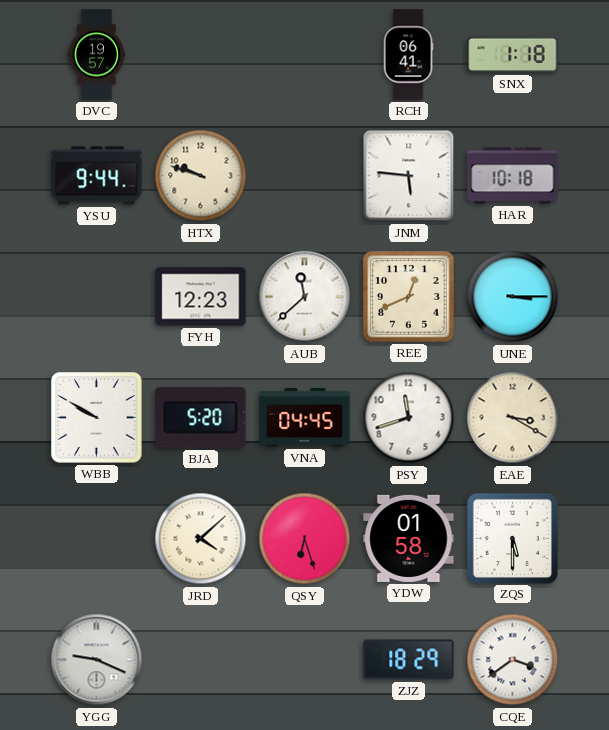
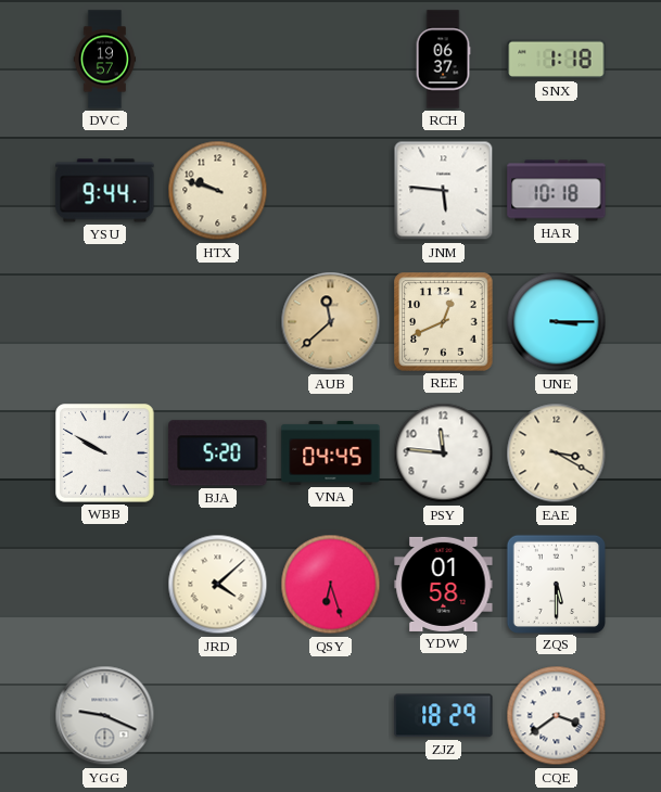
RCH: 06:41 -> 06:37 (443, 60)
FYH: 12:23 -> none (201, 297)
AUB dial: white -> champagne (331, 322)
PSY: 11:42 -> 11:46 (444, 454)
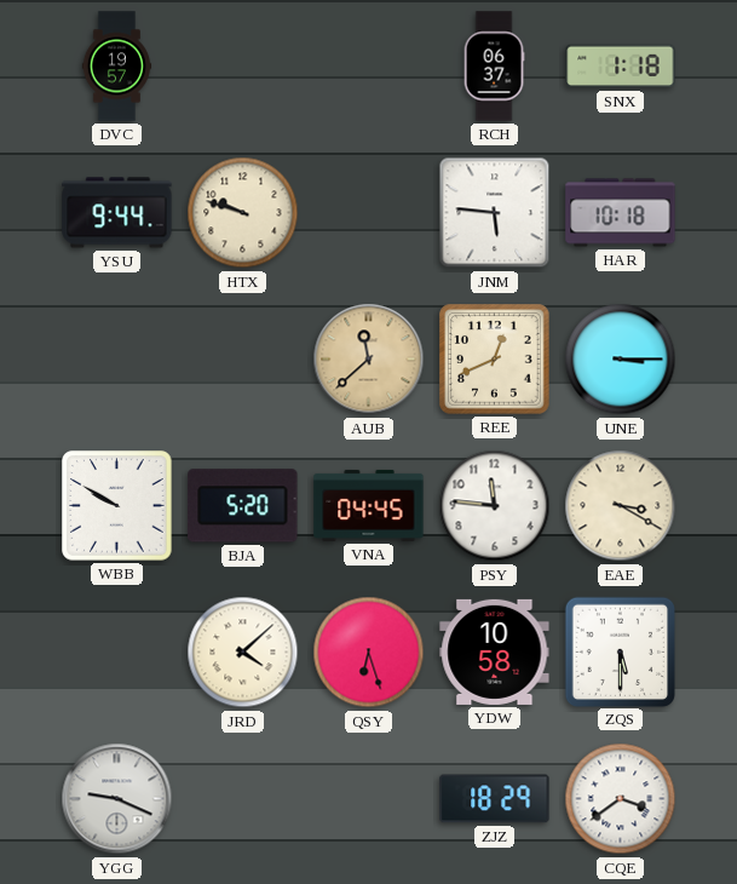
YDW: 01:58 -> 10:58 (495, 651)
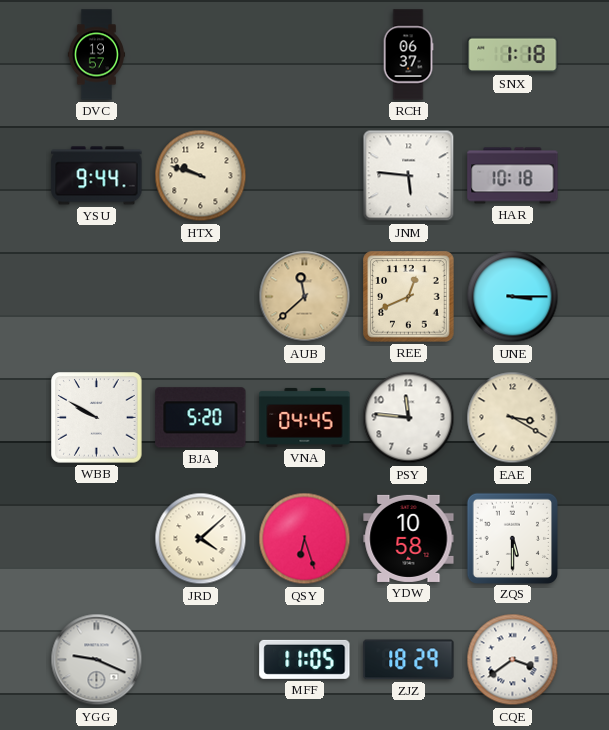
MFF: none -> 11:05 (305, 659)
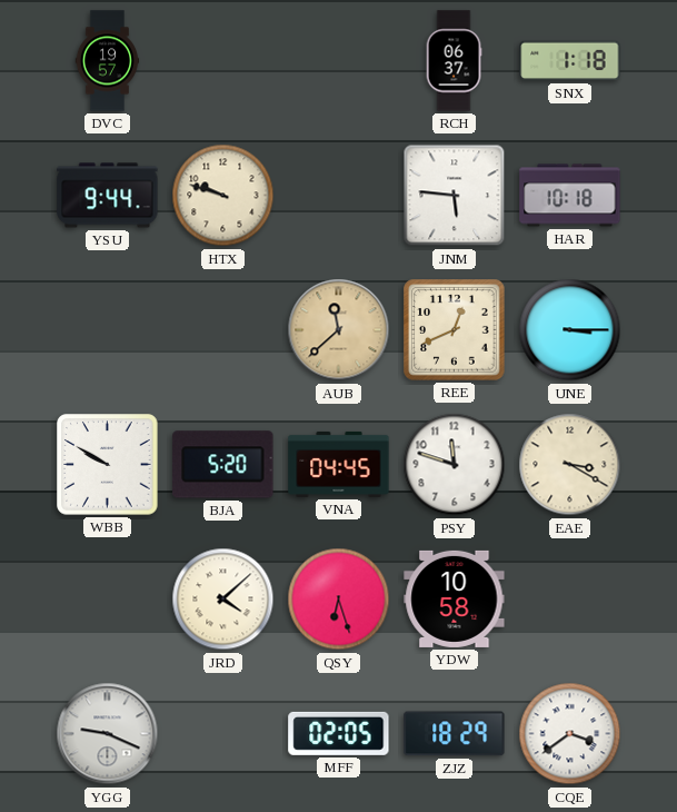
PSY: 11:46 -> 11:48 (455, 465)
ZQS: 5:30 -> none (512, 538)
MFF: 11:05 -> 02:05 (339, 733)
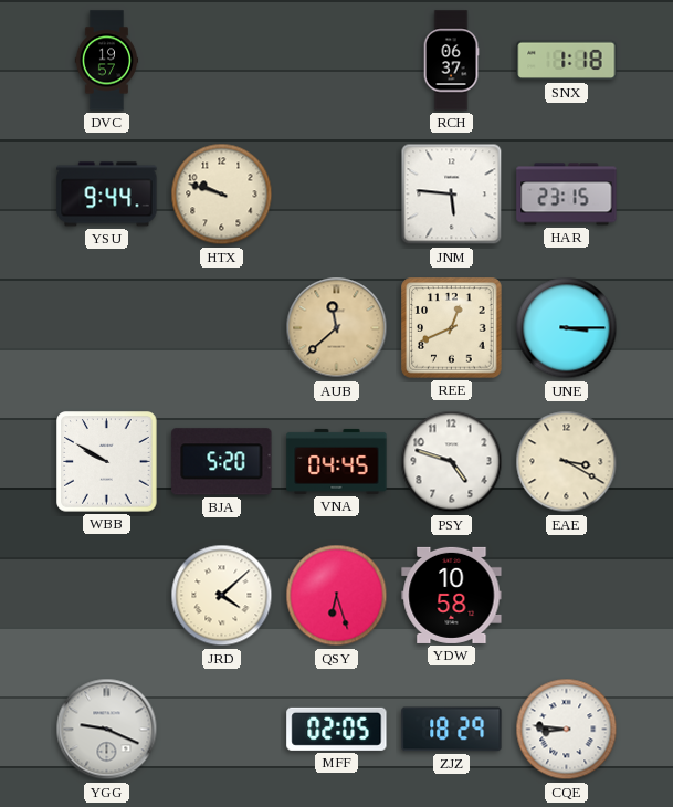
HAR: 10:18 -> 23:15 (567, 195)
PSY: 11:48 -> 4:48 (452, 462)
CQE: 3:39 -> 8:46 (567, 730)
